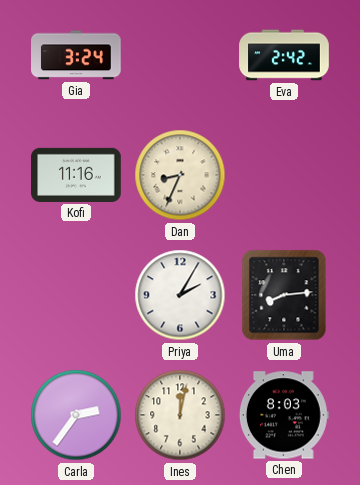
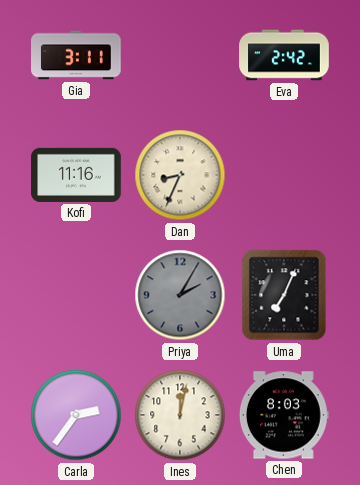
Gia: 3:24 -> 3:11 (76, 55)
Priya dial: white -> grey (180, 295)
Uma: 8:14 -> 7:04 (284, 295)
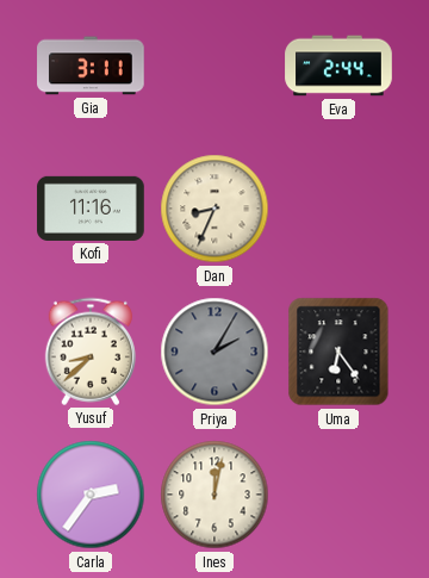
Eva: 2:42 -> 2:44 (338, 66)
Yusuf: none -> 8:38 (89, 352)
Uma: 7:04 -> 6:24 (338, 352)
Chen: 8:03 -> none (284, 415)
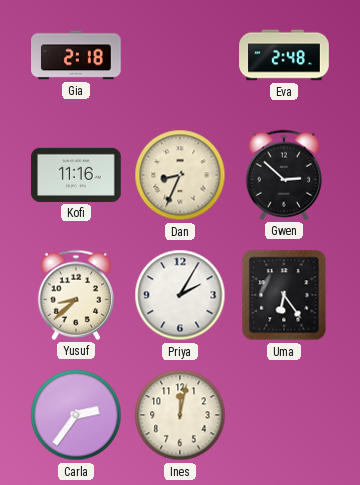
Gia: 3:11 -> 2:18 (76, 55)
Eva: 2:44 -> 2:48 (284, 55)
Gwen: none -> 2:52 (283, 175)
Priya dial: grey -> white (180, 295)
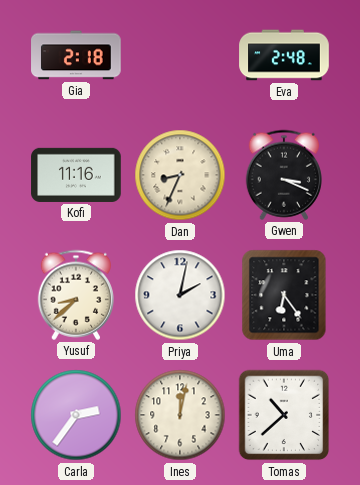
Gwen: 2:52 -> 3:19 (283, 175)
Priya: 2:05 -> 2:02 (180, 295)
Tomas: none -> 10:38 (284, 415)
